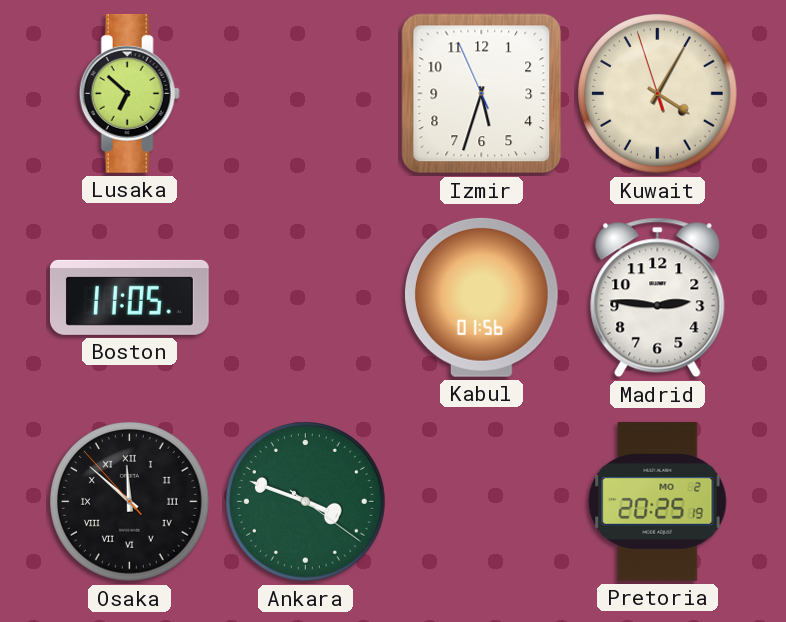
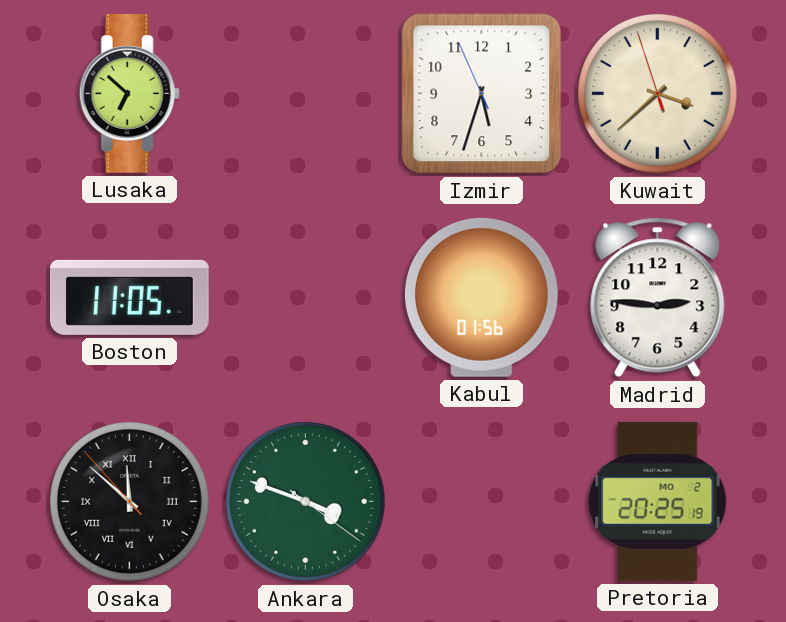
Kuwait: 4:04 -> 3:37 (658, 94)
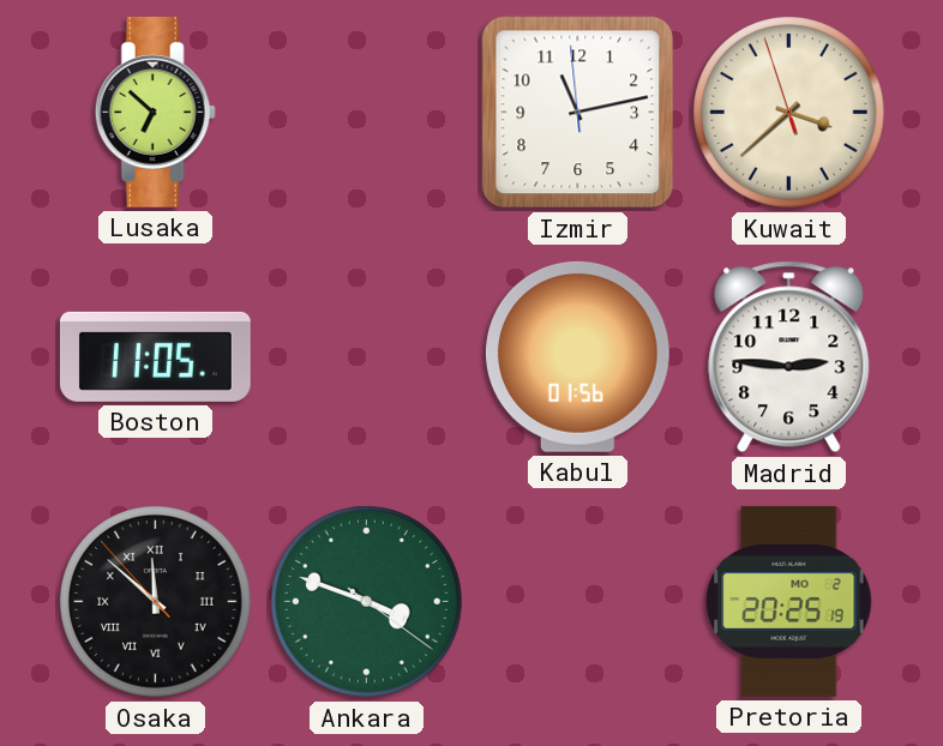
Izmir: 5:32 -> 11:12 (578, 113)
